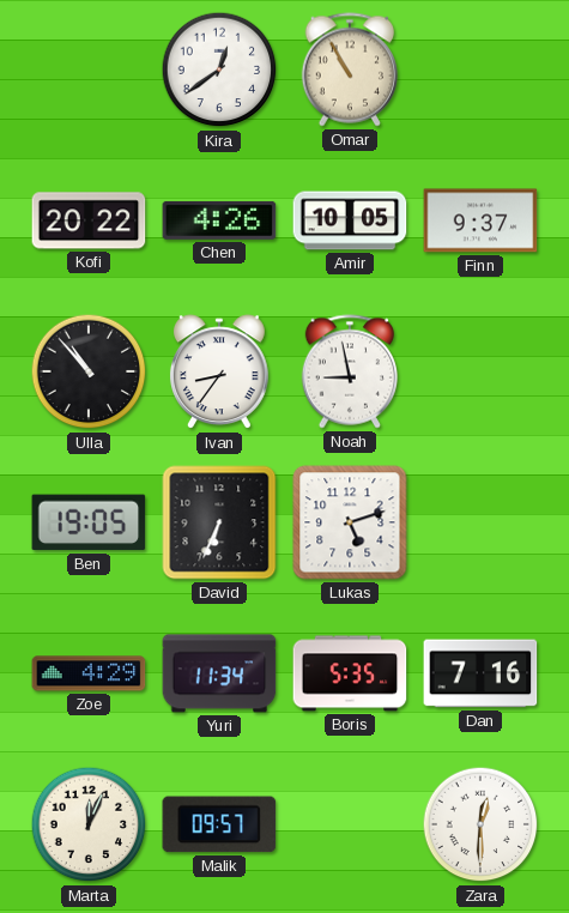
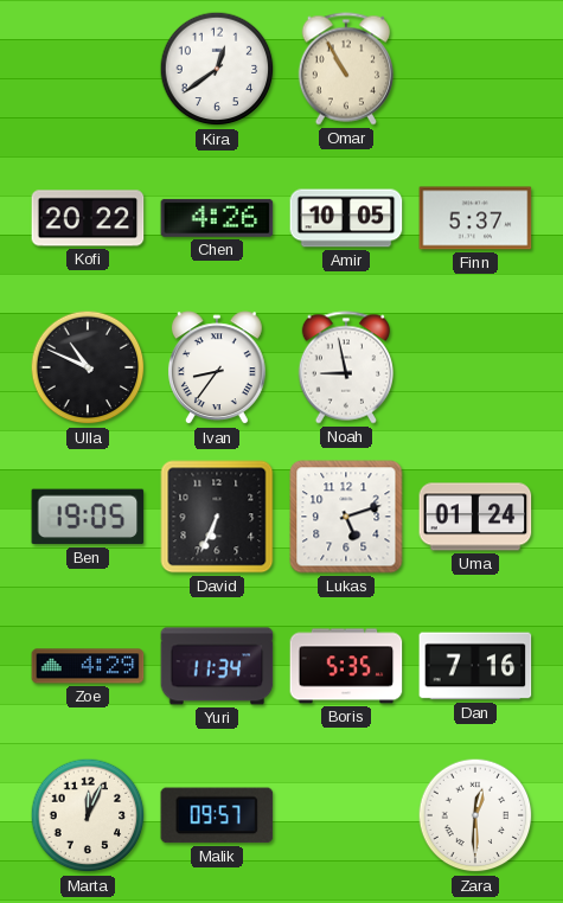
Finn: 9:37 -> 5:37 (475, 218)
Ulla: 10:53 -> 10:49 (88, 367)
Uma: none -> 01:24 (475, 517)
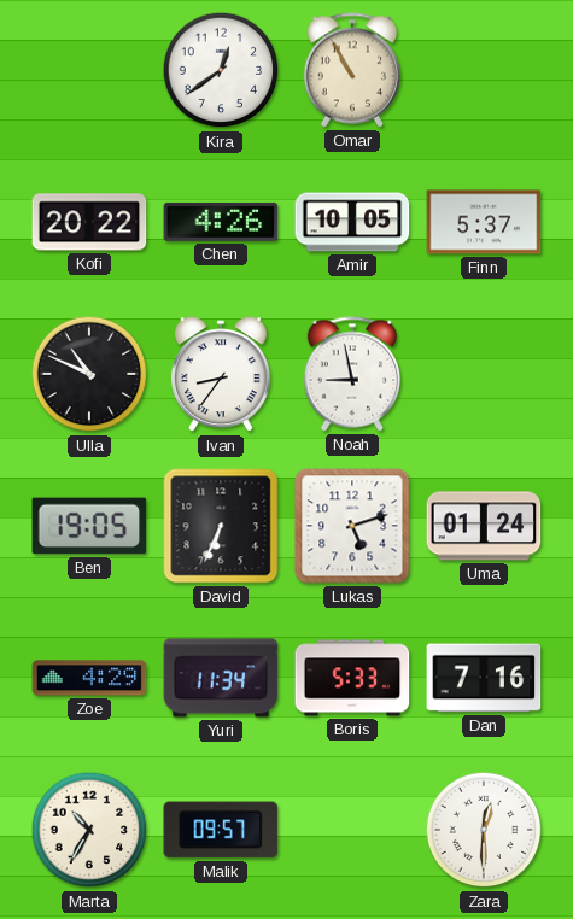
Boris: 5:35 -> 5:33 (352, 678)
Marta: 12:04 -> 10:35 (89, 830)
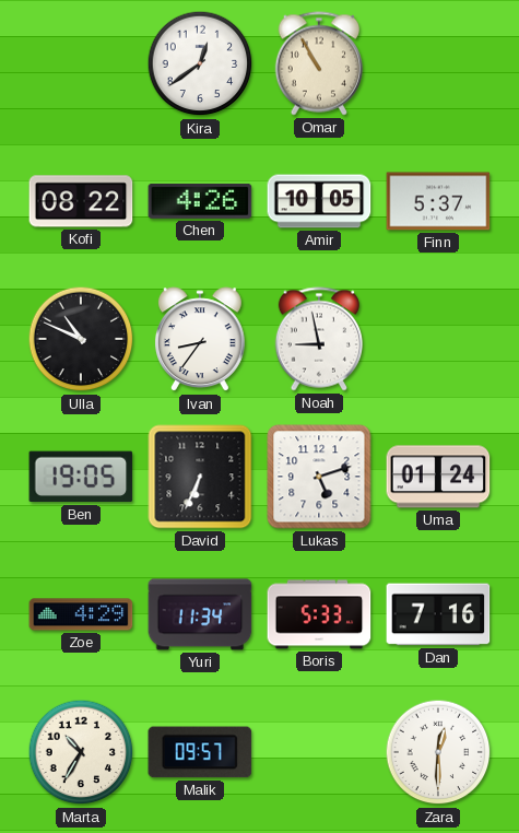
Kofi: 20:22 -> 08:22 (81, 201)
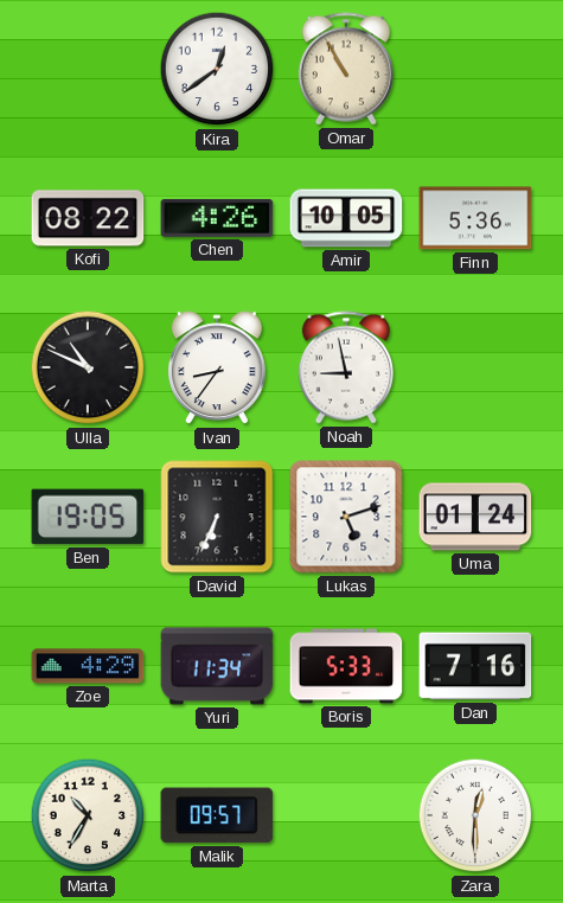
Finn: 5:37 -> 5:36 (475, 218)
